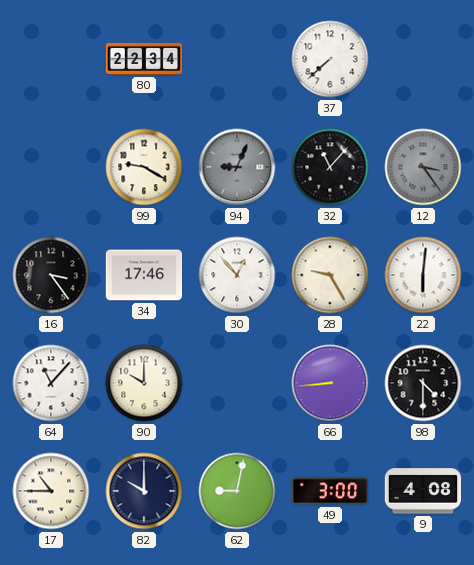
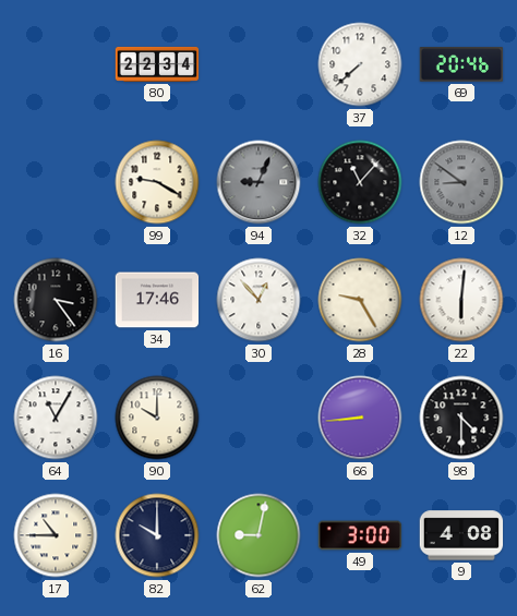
69: none -> 20:46 (461, 64)
12: 3:24 -> 8:51 (461, 182)
64: 11:07 -> 11:05 (56, 418)
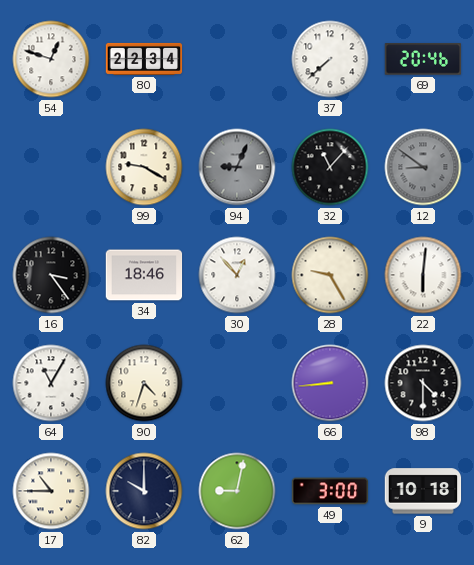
54: none -> 12:48 (51, 59)
34: 17:46 -> 18:46 (144, 275)
90: 10:00 -> 4:33 (144, 383)
9: 4:08 -> 10:18 (423, 491)
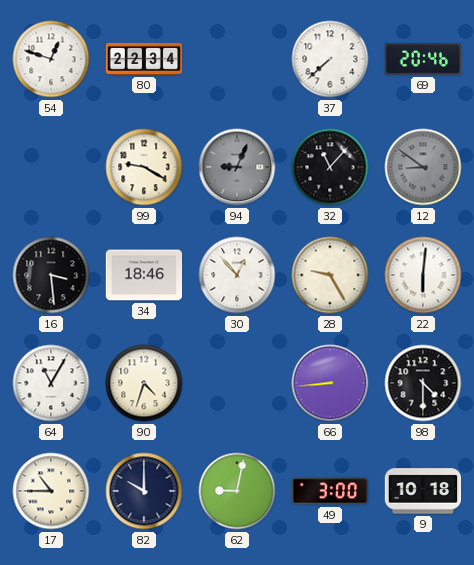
16: 3:24 -> 3:29 (51, 275)
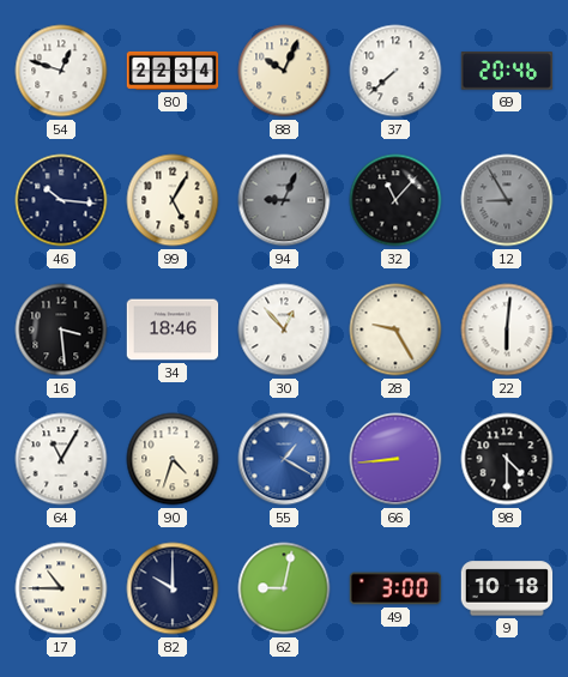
88: none -> 10:04 (284, 71)
46: none -> 10:16 (61, 200)
99: 9:20 -> 5:05 (173, 200)
12: 8:51 -> 8:55 (507, 200)
55: none -> 1:20 (284, 459)
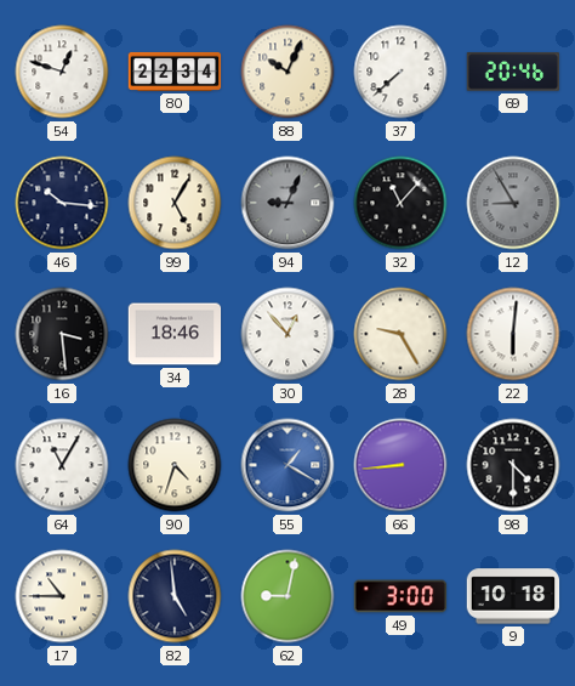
82: 10:00 -> 4:59 (175, 596)
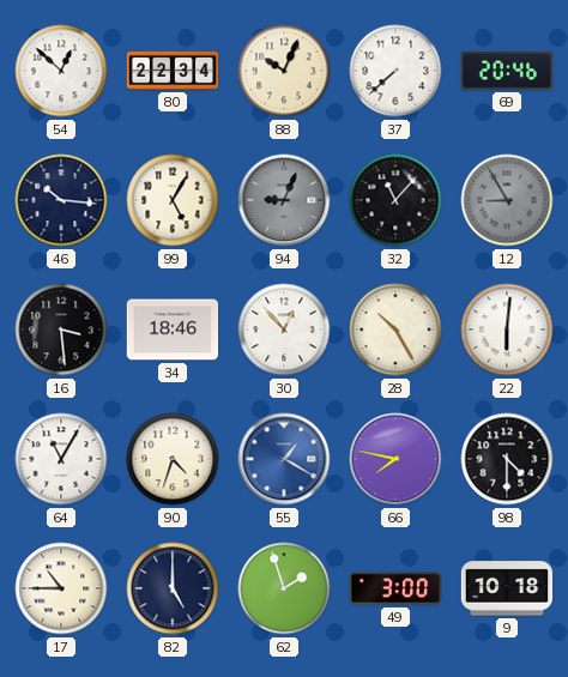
54: 12:48 -> 12:52 (61, 71)
28: 9:25 -> 10:25 (395, 330)
66: 8:44 -> 7:47 (395, 459)
82: 4:59 -> 5:00 (173, 588)
62: 9:02 -> 1:57 (284, 588)
